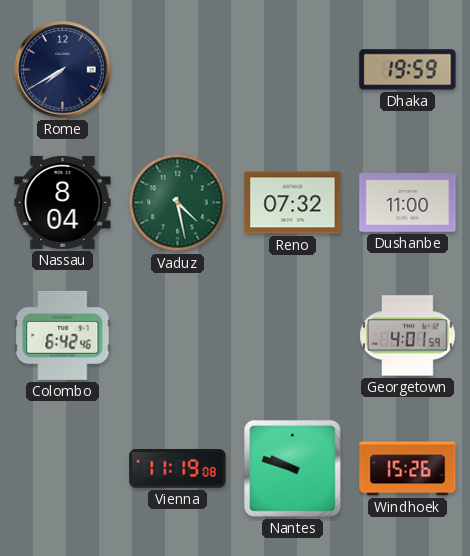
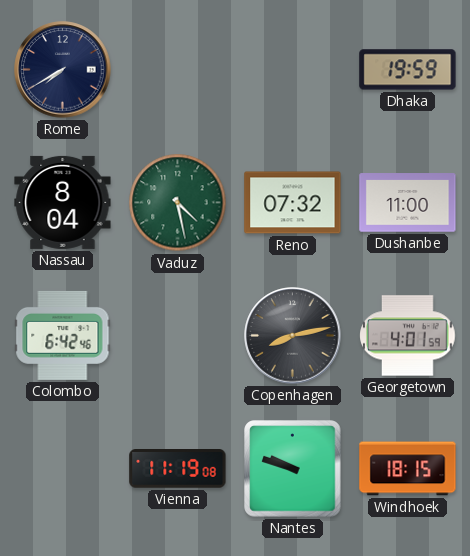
Copenhagen: none -> 8:13 (293, 336)
Windhoek: 15:26 -> 18:15 (408, 469)
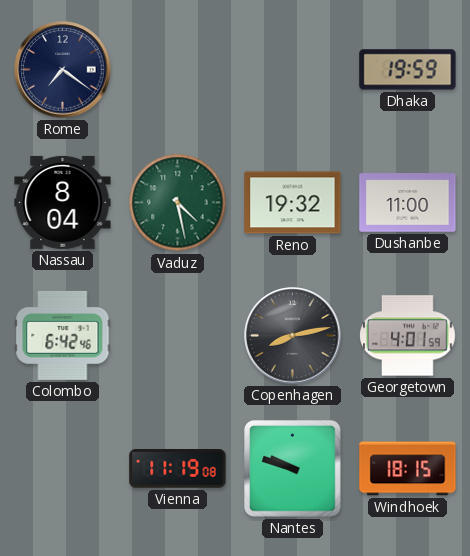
Rome: 7:40 -> 7:21 (63, 70)
Reno: 07:32 -> 19:32 (293, 203)
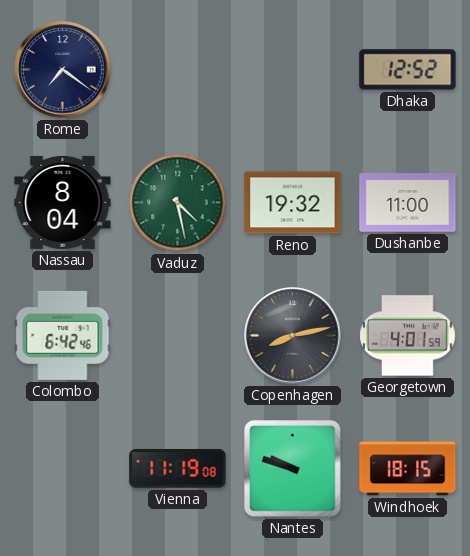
Dhaka: 19:59 -> 12:52 (408, 70)
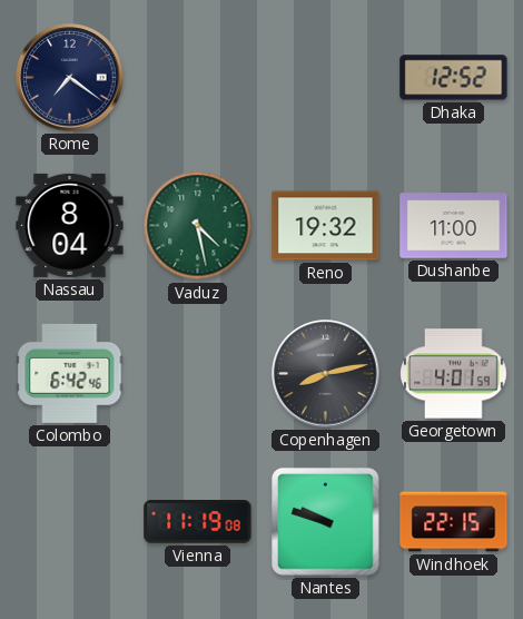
Windhoek: 18:15 -> 22:15 (454, 522)
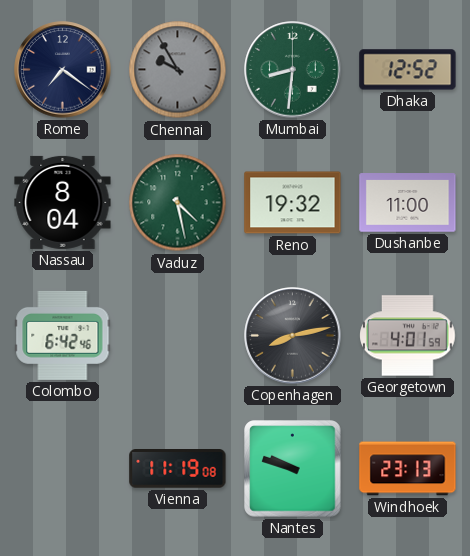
Chennai: none -> 9:55 (178, 70)
Mumbai: none -> 8:31 (293, 70)
Windhoek: 22:15 -> 23:13 (408, 469)
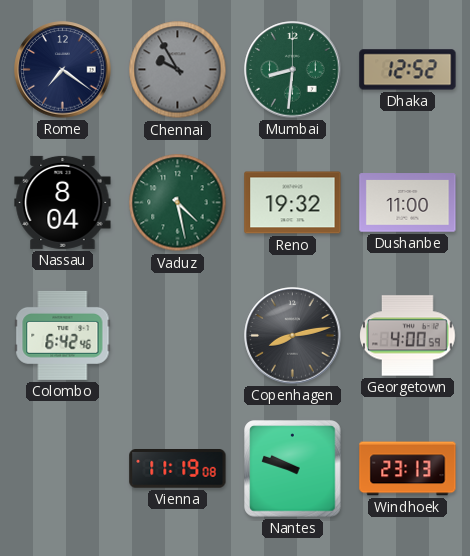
Georgetown: 4:01 -> 4:00 (408, 336)
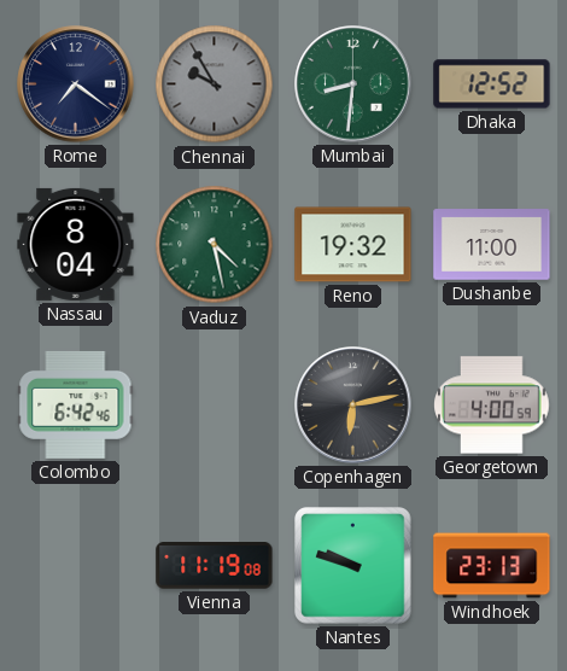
Copenhagen: 8:13 -> 6:13 (353, 405)
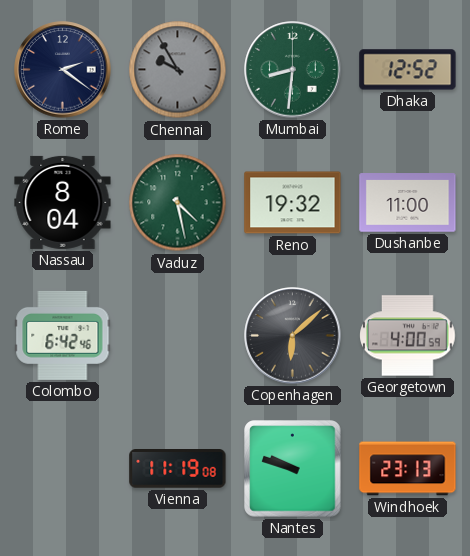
Rome: 7:21 -> 2:21 (63, 70)
Copenhagen: 6:13 -> 6:08 (293, 336)
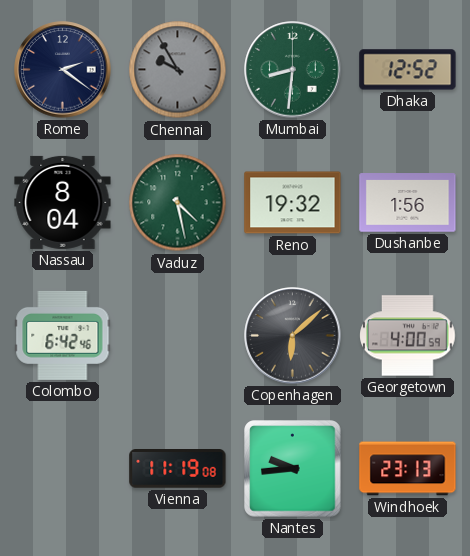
Dushanbe: 11:00 -> 1:56 (408, 203)
Nantes: 9:48 -> 9:44 (293, 469)
